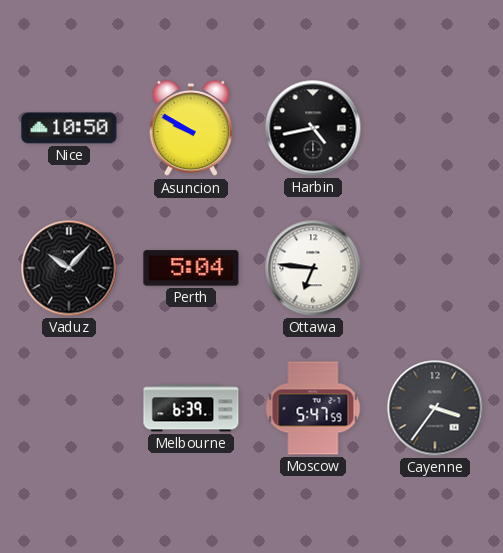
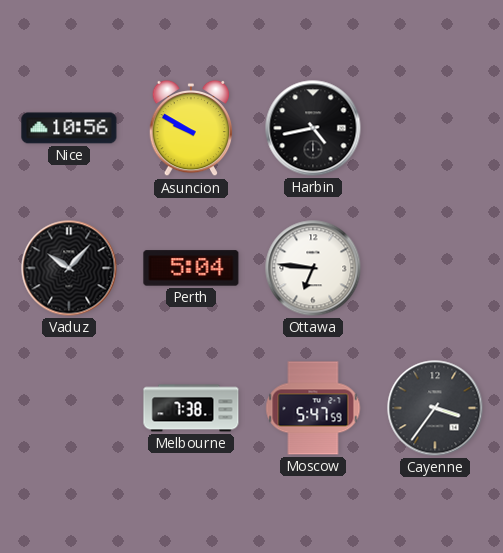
Nice: 10:50 -> 10:56 (69, 128)
Melbourne: 6:39 -> 7:38 (191, 408)
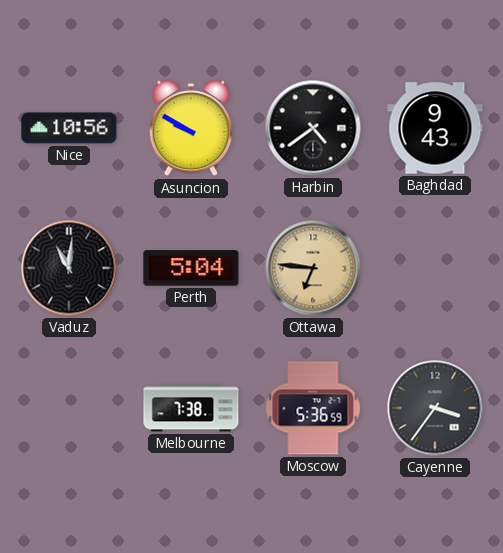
Harbin: 4:43 -> 4:39 (313, 128)
Baghdad: none -> 9:43 (435, 128)
Vaduz: 10:07 -> 11:01 (69, 268)
Ottawa dial: white -> champagne (313, 268)
Moscow: 5:47 -> 5:36 (313, 408)
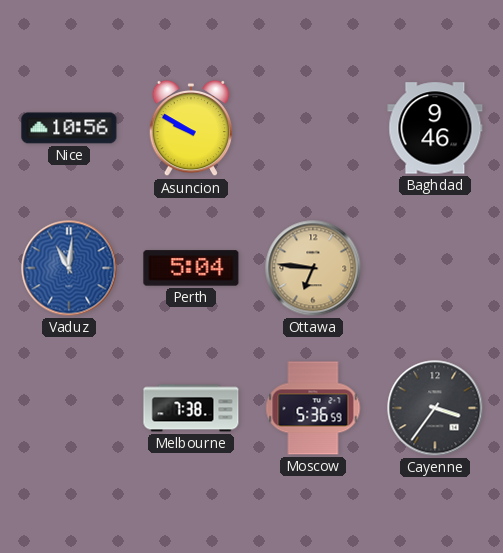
Harbin: 4:39 -> none (313, 128)
Baghdad: 9:43 -> 9:46 (435, 128)
Vaduz dial: black -> blue (69, 268)
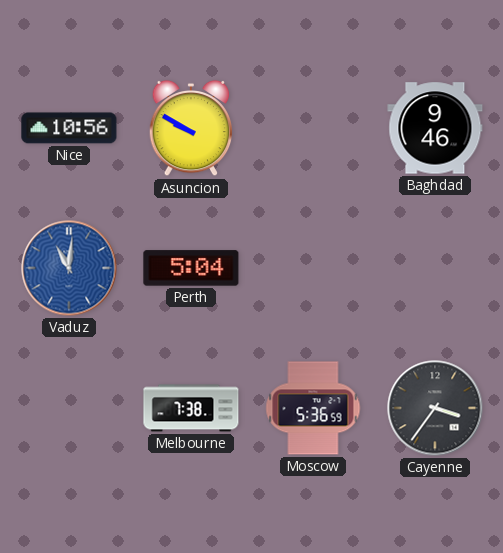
Ottawa: 6:46 -> none (313, 268)
